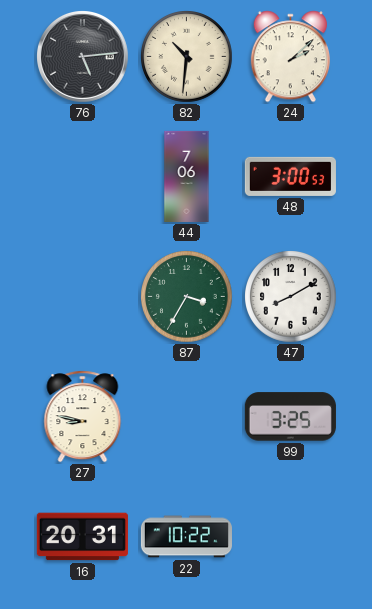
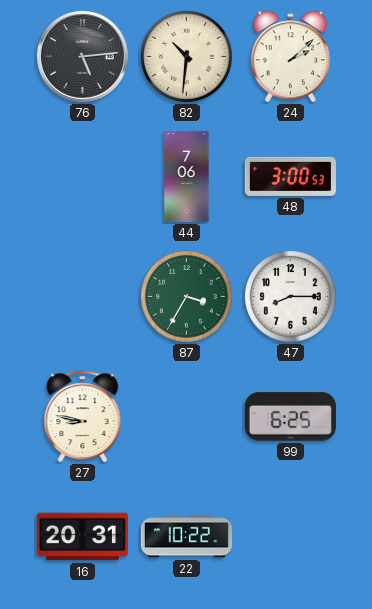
47: 8:10 -> 8:15 (291, 297)
99: 3:25 -> 6:25 (290, 417)
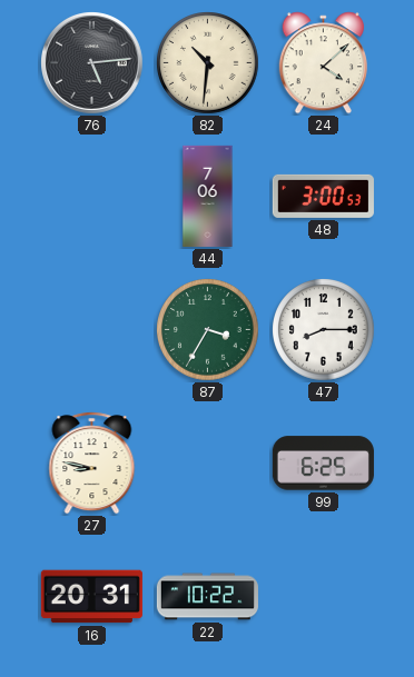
24: 2:08 -> 4:08 (323, 63)
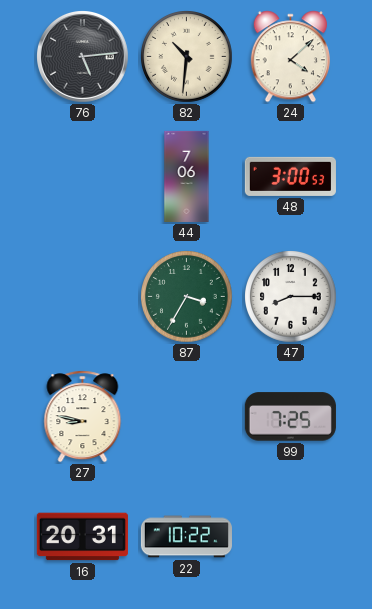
99: 6:25 -> 7:25 (290, 417)
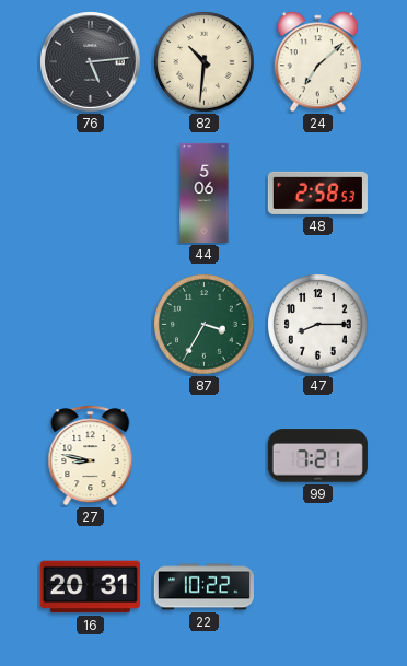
24: 4:08 -> 7:08 (317, 62)
44: 7:06 -> 5:06 (205, 192)
48: 3:00 -> 2:58 (317, 192)
99: 7:25 -> 7:21 (317, 456)
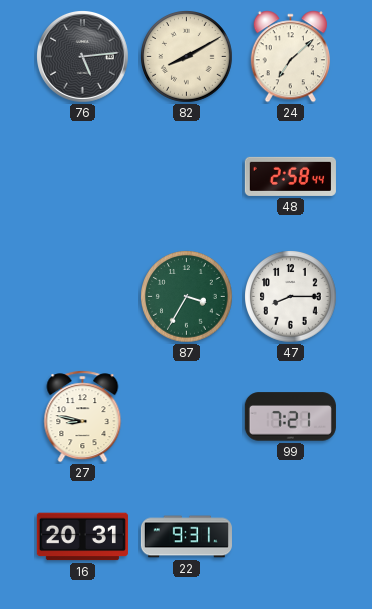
82: 10:31 -> 8:10 (187, 57)
44: 5:06 -> none (205, 192)
48: 2:58:53 -> 2:58:44 (290, 176)
22: 10:22 -> 9:31 (186, 537)
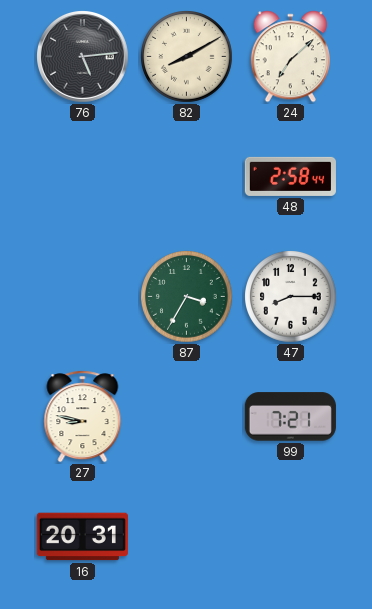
22: 9:31 -> none (186, 537)
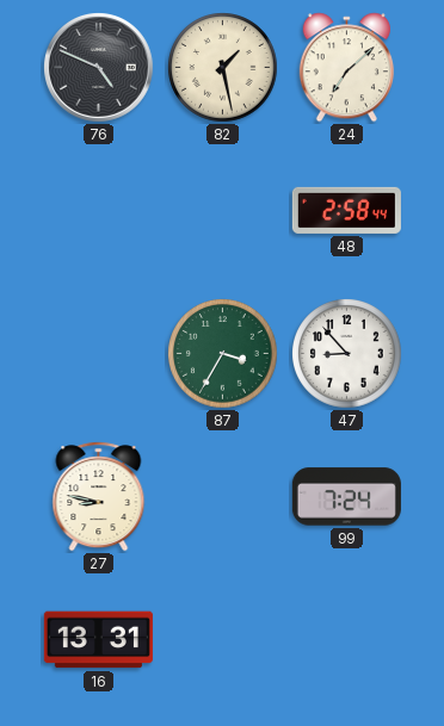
76: 5:14 -> 4:49 (99, 68)
82: 8:10 -> 1:28 (223, 68)
47: 8:15 -> 8:53 (347, 354)
99: 7:21 -> 7:24 (346, 497)
16: 20:31 -> 13:31 (98, 640)
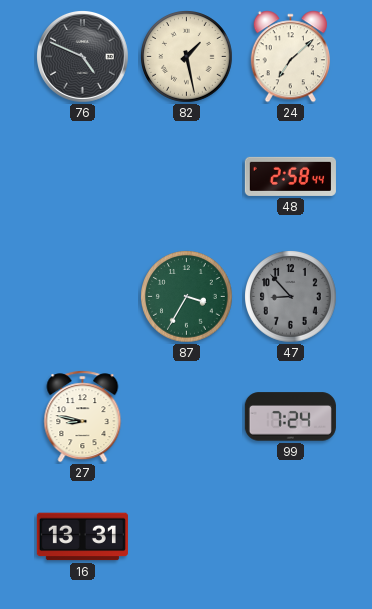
47 dial: white -> grey (291, 297)
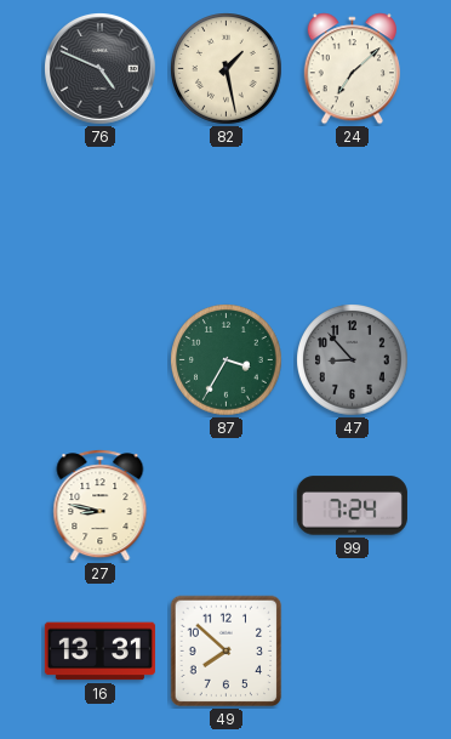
48: 2:58 -> none (290, 176)
49: none -> 7:52 (227, 652)
